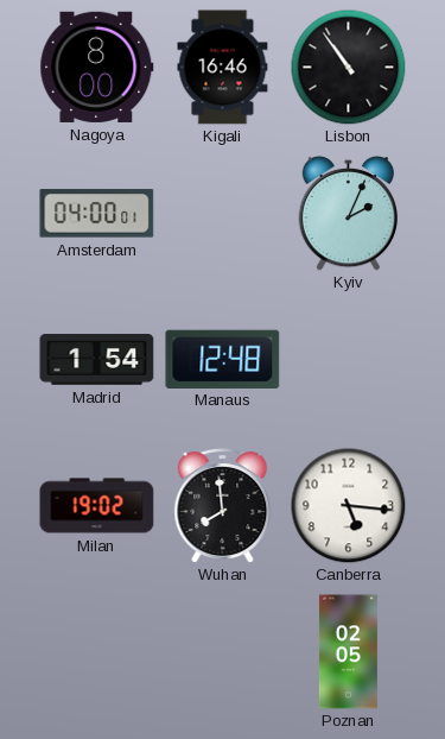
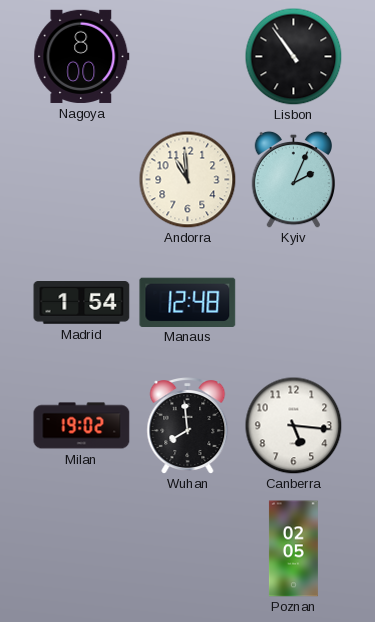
Kigali: 16:46 -> none (223, 68)
Amsterdam: 04:00 -> none (97, 214)
Andorra: none -> 10:59 (187, 179)
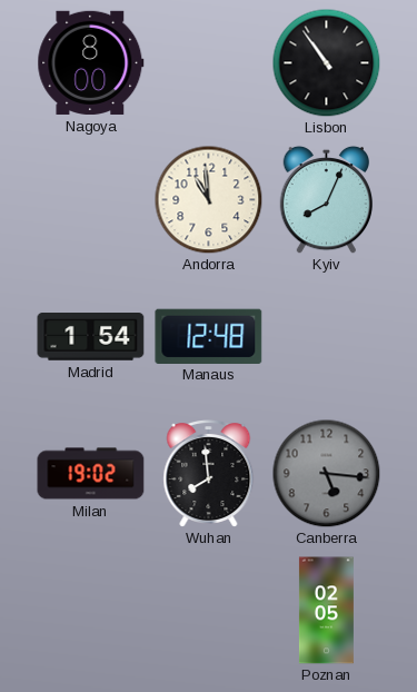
Kyiv: 2:04 -> 8:04 (326, 199)
Canberra dial: white -> grey (326, 473)
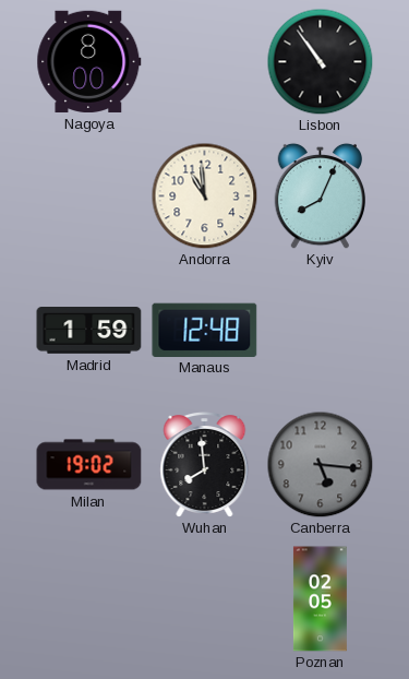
Madrid: 1:54 -> 1:59 (89, 331)
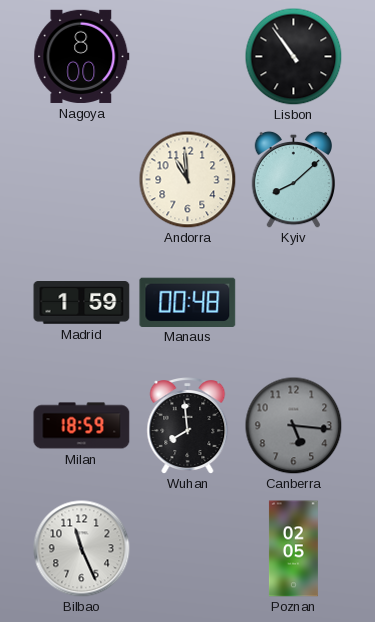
Kyiv: 8:04 -> 8:08 (293, 179)
Manaus: 12:48 -> 00:48 (188, 302)
Milan: 19:02 -> 18:59 (82, 426)
Bilbao: none -> 11:26 (82, 549)
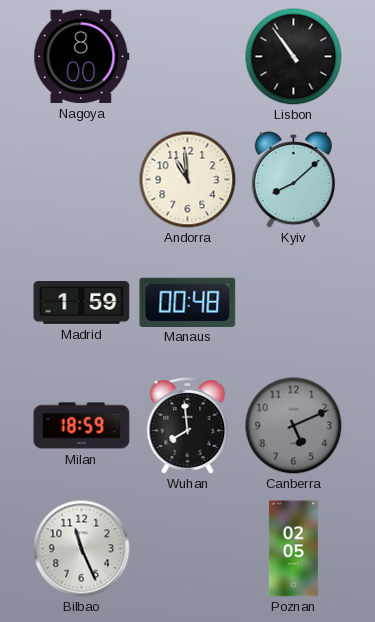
Canberra: 5:16 -> 5:11 (293, 425)
